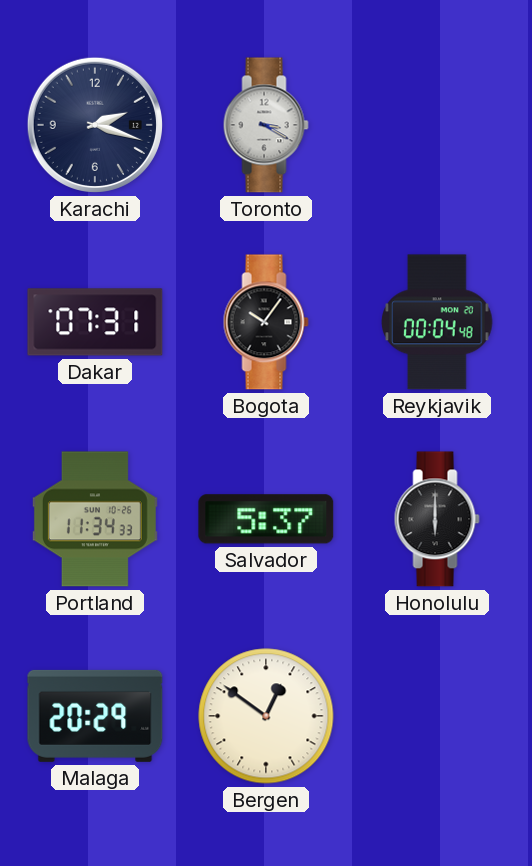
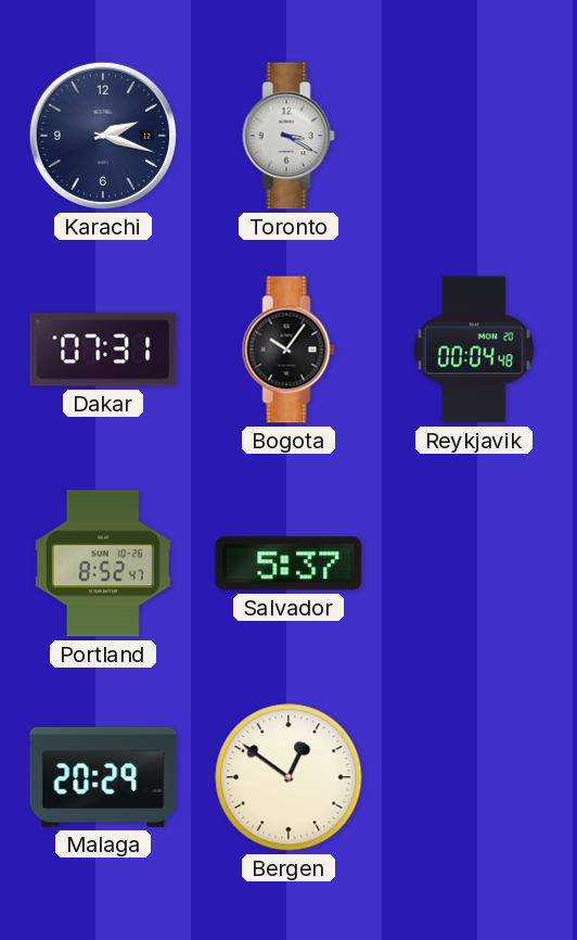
Portland: 11:34 -> 8:52 (103, 563)
Honolulu: 6:00 -> none (437, 519)
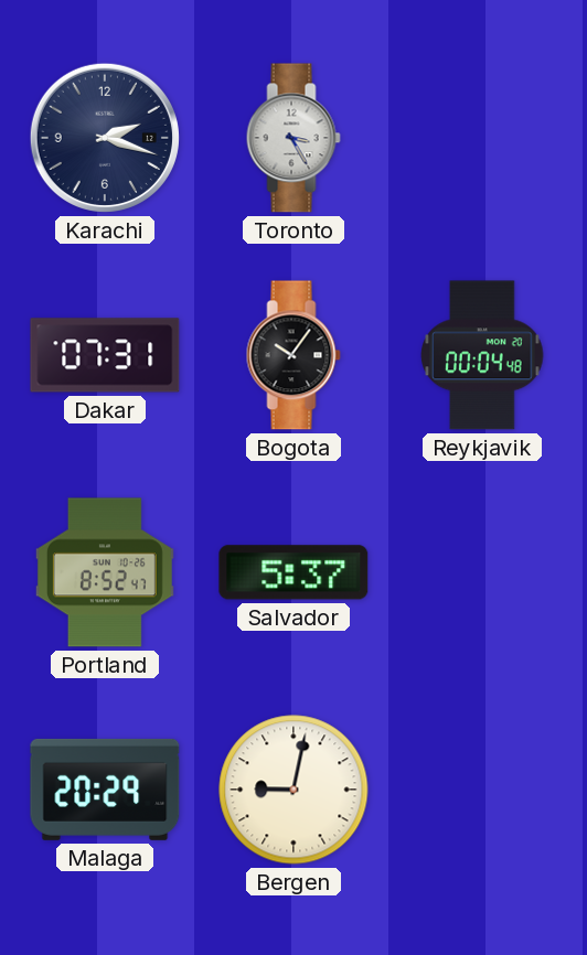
Toronto: 3:20 -> 3:25 (293, 138)
Bergen: 12:51 -> 9:02 (293, 790)
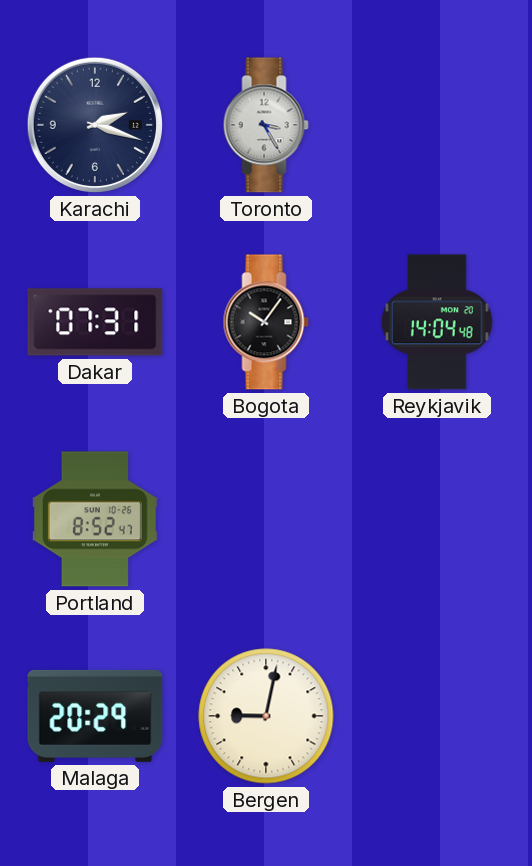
Reykjavik: 00:04 -> 14:04 (437, 322)
Salvador: 5:37 -> none (293, 572)
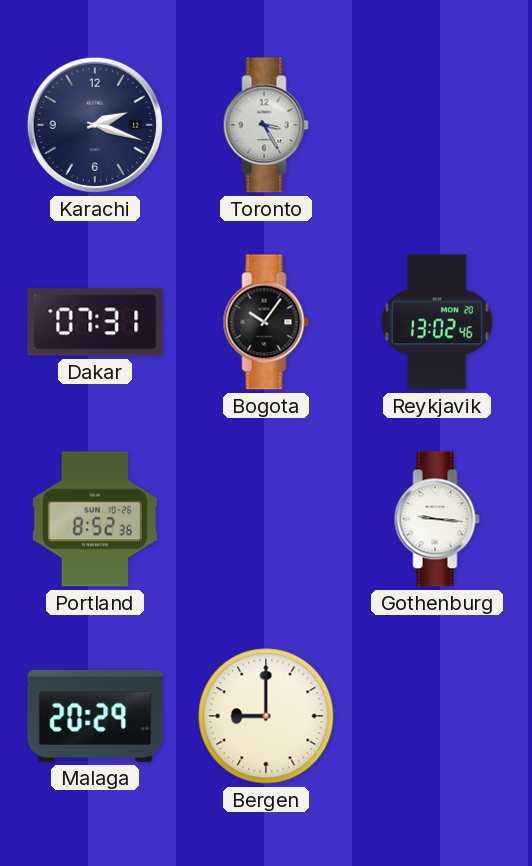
Reykjavik: 14:04 -> 13:02 (437, 322)
Portland: 8:52:47 -> 8:52:36 (95, 519)
Gothenburg: none -> 9:16 (437, 519)
Bergen: 9:02 -> 9:00 (266, 716)
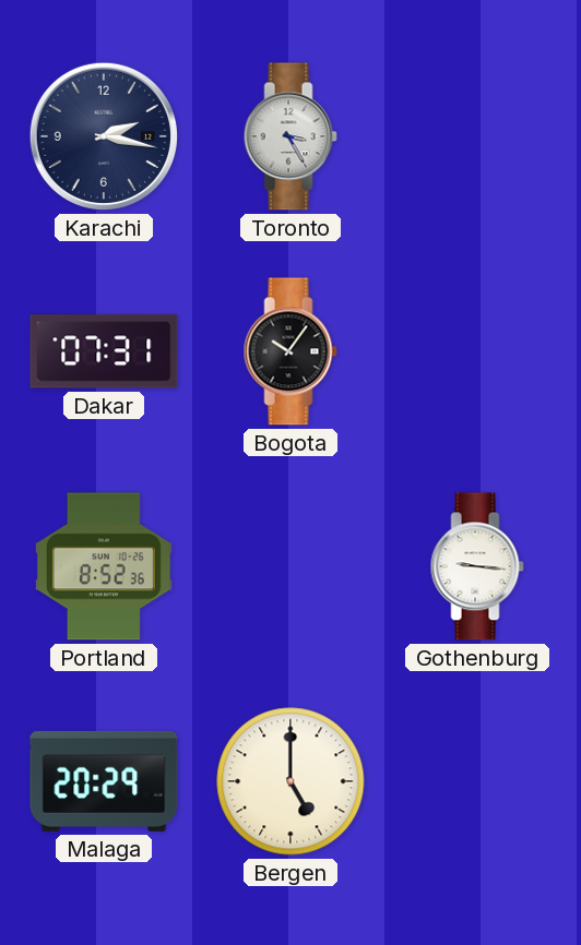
Karachi: 2:18 -> 2:17 (104, 136)
Reykjavik: 13:02 -> none (437, 322)
Bergen: 9:00 -> 5:00 (290, 781)
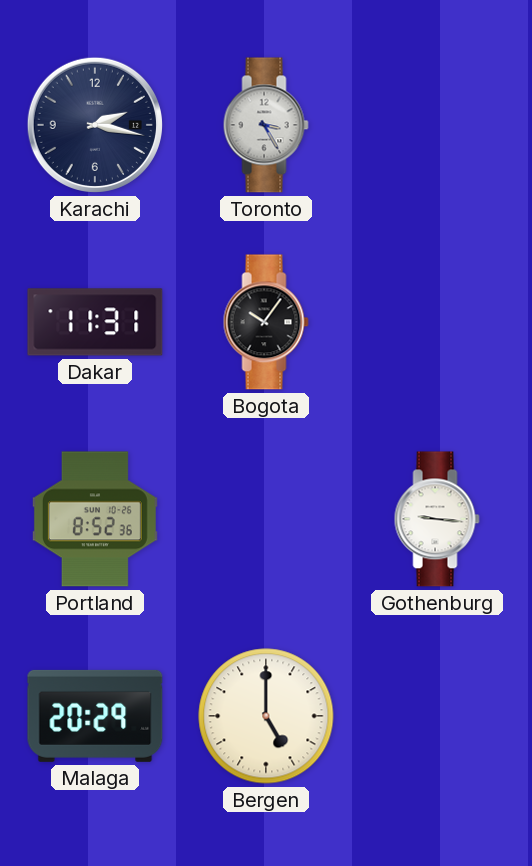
Dakar: 07:31 -> 11:31 (95, 322)
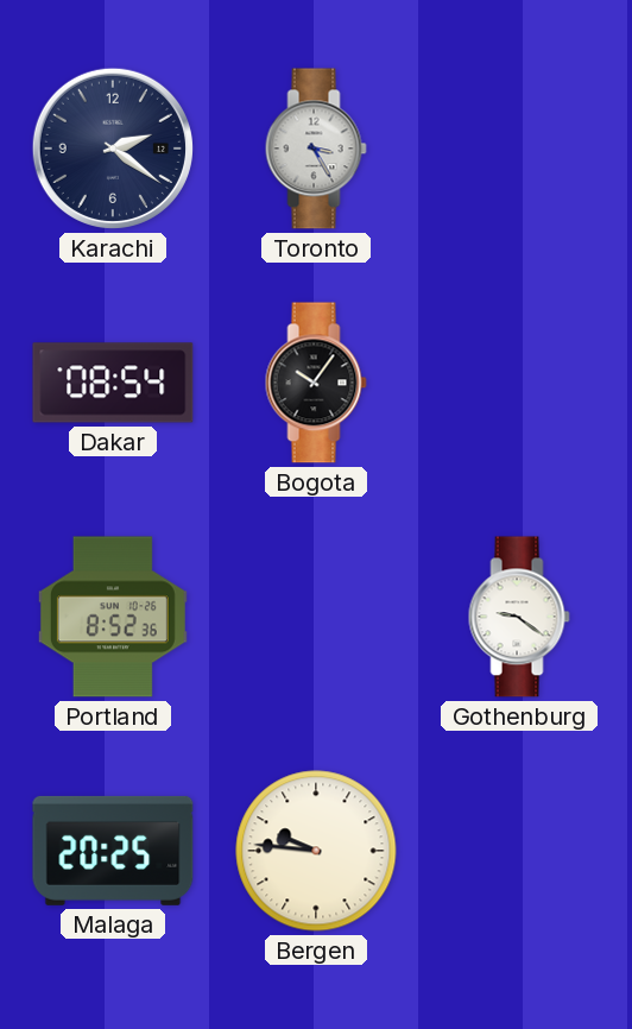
Karachi: 2:17 -> 2:21 (113, 149)
Dakar: 11:31 -> 08:54 (113, 383)
Gothenburg: 9:16 -> 9:21 (519, 617)
Malaga: 20:29 -> 20:25 (113, 851)
Bergen: 5:00 -> 9:46 (316, 851)
